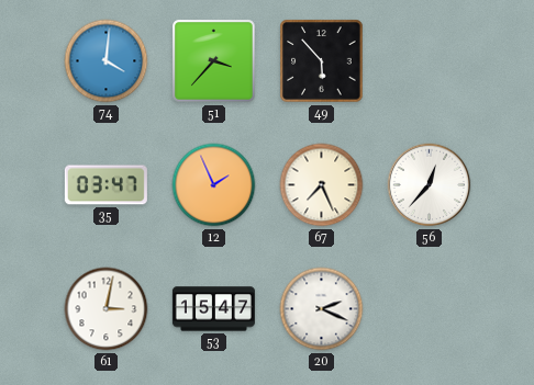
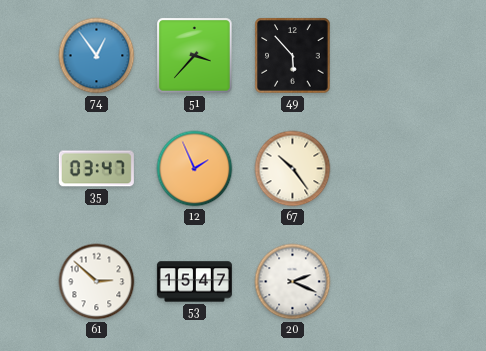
74: 4:01 -> 12:54 (97, 56)
67: 7:26 -> 10:24 (293, 169)
56: 12:37 -> none (430, 185)
61: 3:02 -> 2:52 (97, 282)
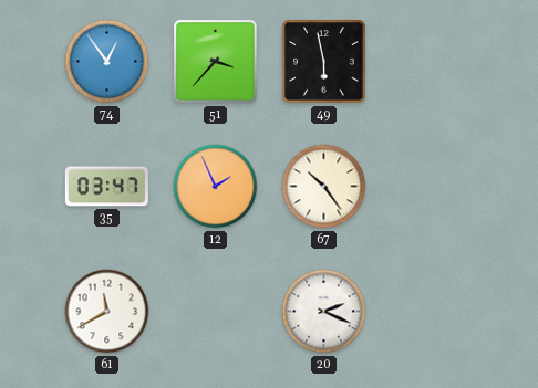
49: 5:53 -> 5:58 (324, 62)
61: 2:52 -> 11:40 (107, 312)
53: 15:47 -> none (194, 282)
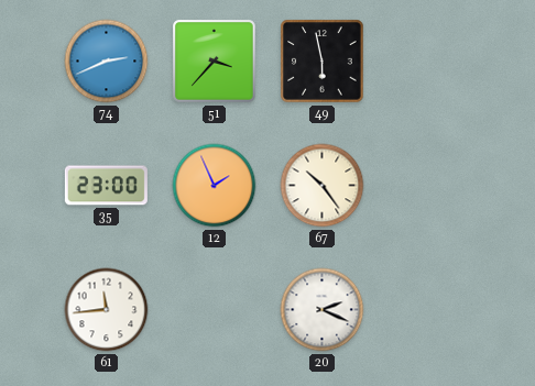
74: 12:54 -> 2:41 (107, 62)
35: 03:47 -> 23:00 (106, 186)
61: 11:40 -> 11:44 (107, 310)
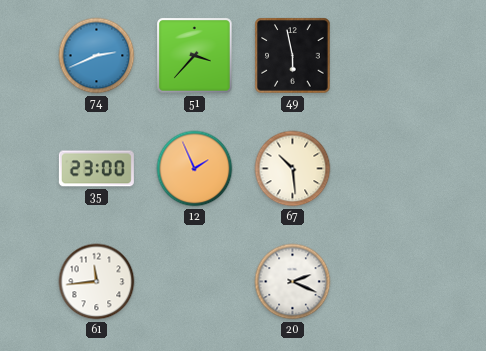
67: 10:24 -> 10:29 (293, 169)
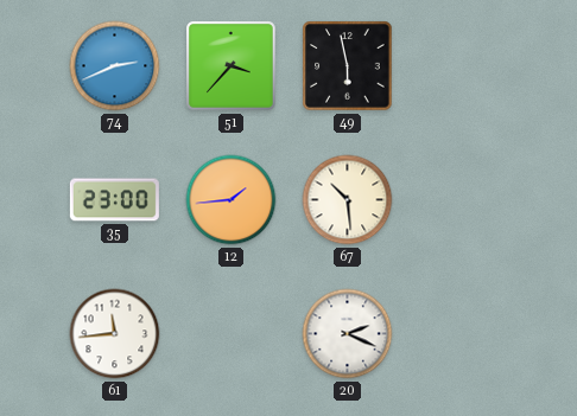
12: 1:56 -> 1:44 (232, 200)
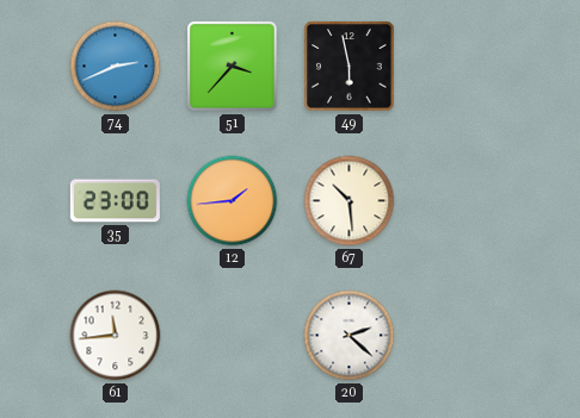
20: 2:19 -> 2:22 (350, 336)
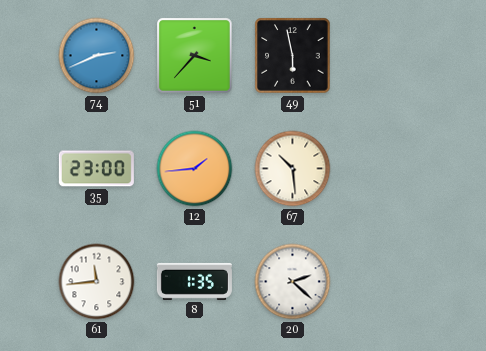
8: none -> 1:35 (194, 281)
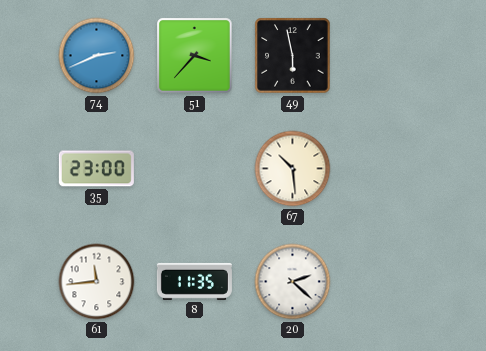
12: 1:44 -> none (195, 169)
8: 1:35 -> 11:35 (194, 281)
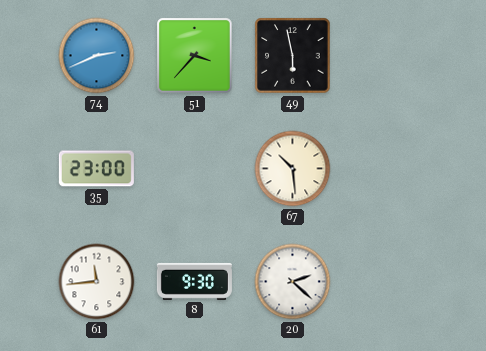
8: 11:35 -> 9:30 (194, 281)
